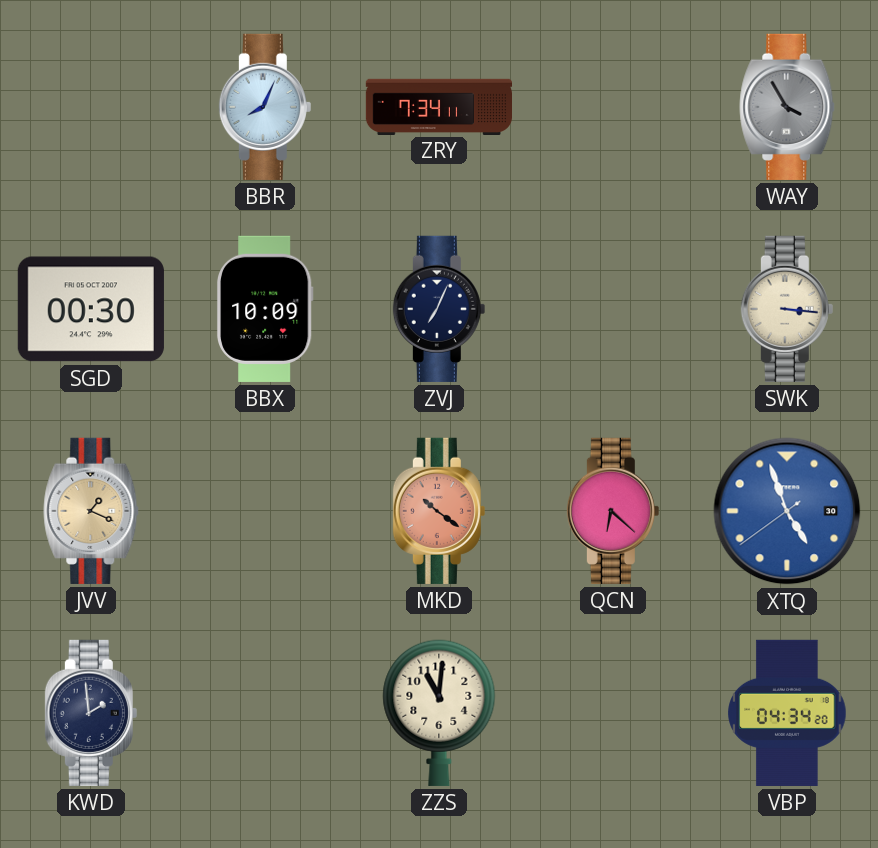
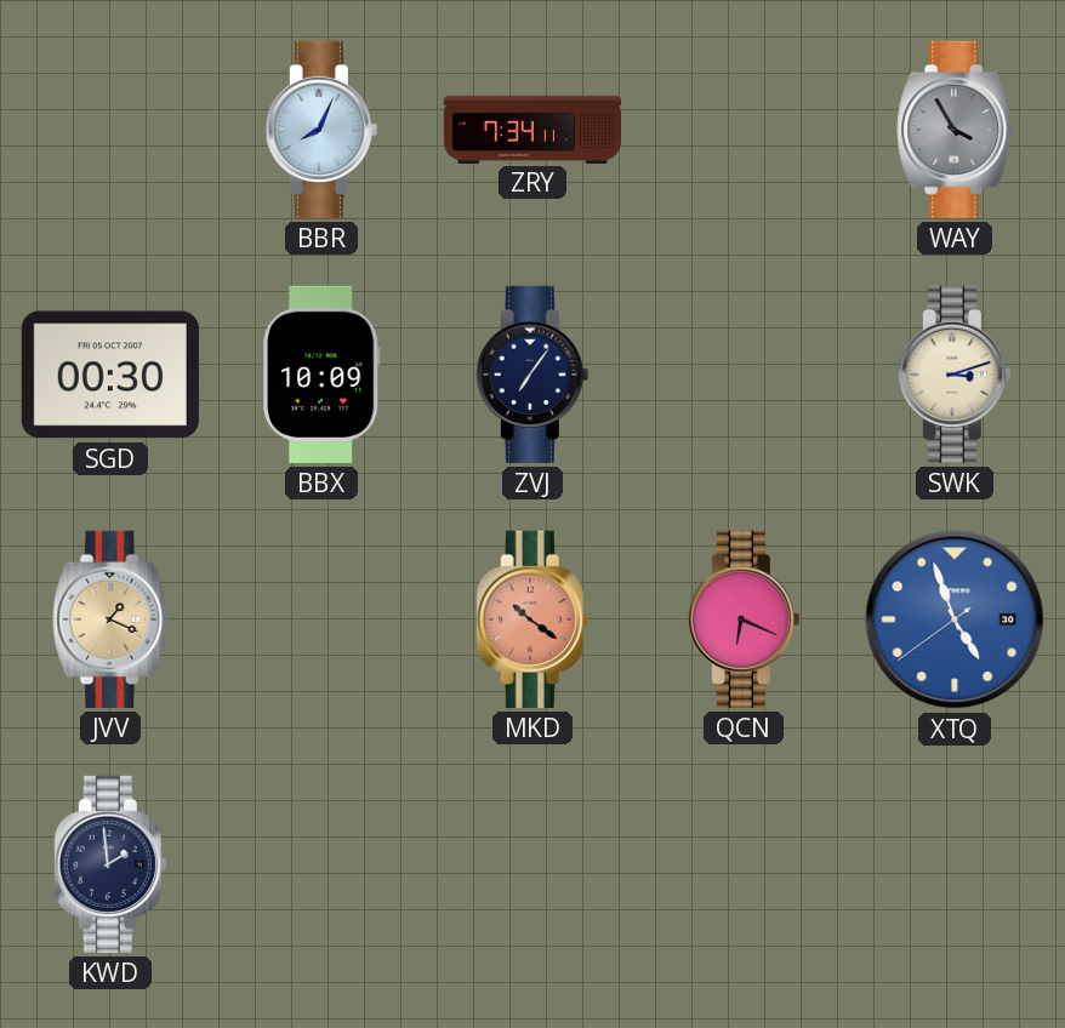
ZVJ: 7:04 -> 7:06 (532, 375)
SWK: 3:16 -> 3:12 (955, 375)
QCN: 6:22 -> 6:19 (744, 619)
ZZS: 11:01 -> none (439, 713)
VBP: 04:34 -> none (787, 713)
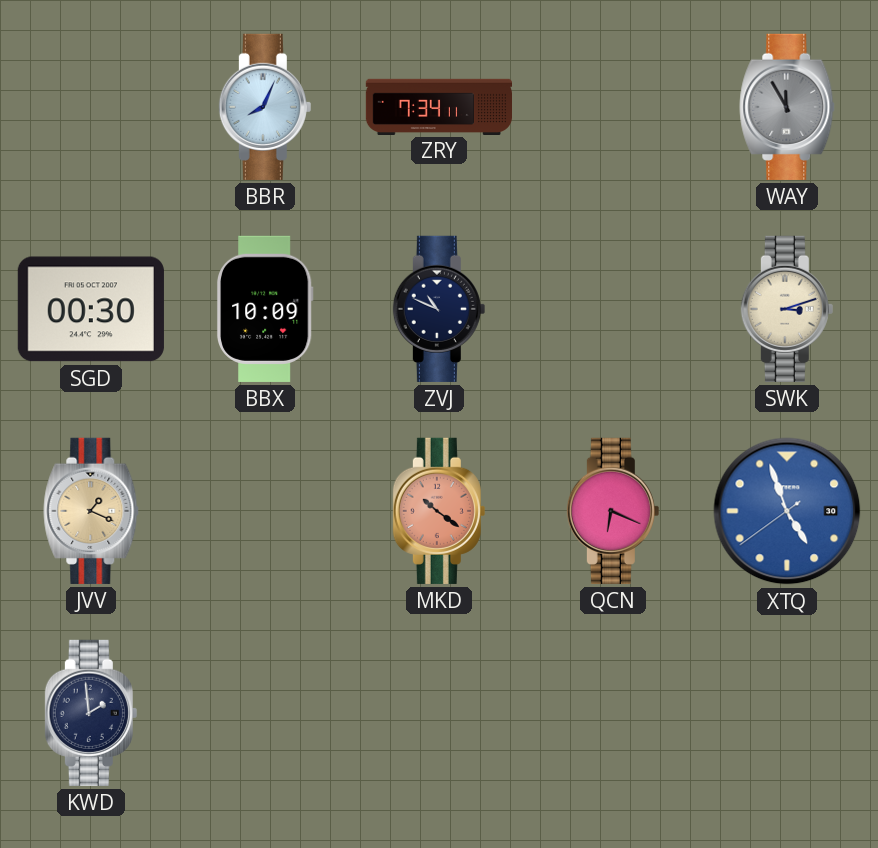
WAY: 3:55 -> 11:55 (787, 107)
ZVJ: 7:06 -> 10:49 (439, 309)
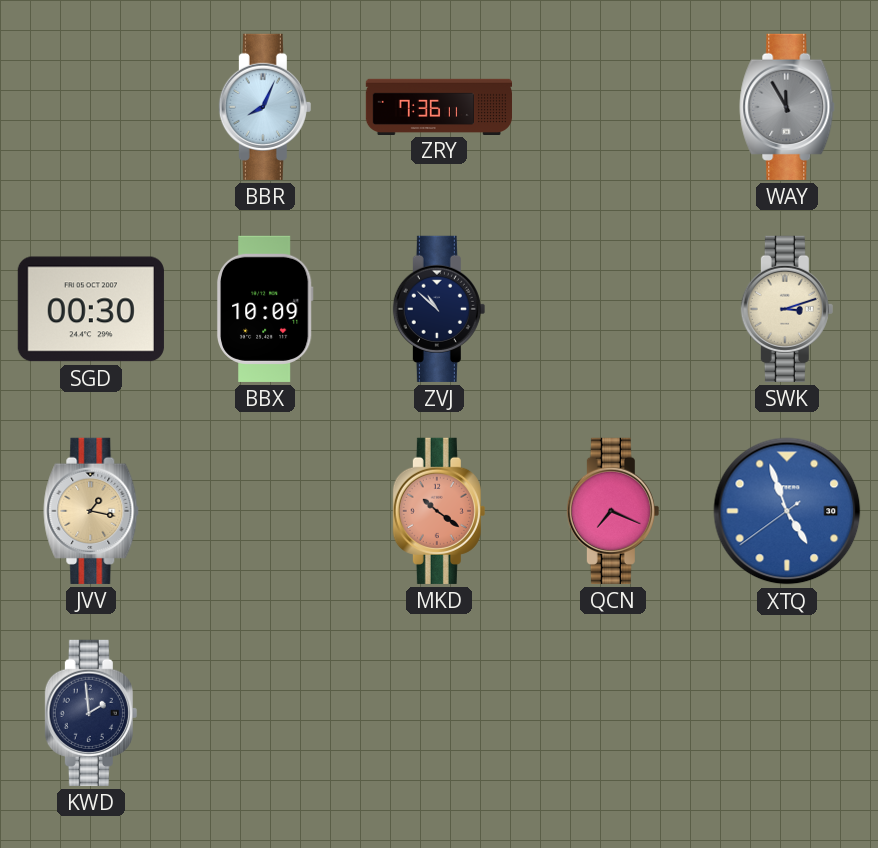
ZRY: 7:34 -> 7:36 (438, 106)
ZVJ: 10:49 -> 10:52 (439, 309)
JVV: 1:19 -> 1:17 (91, 511)
QCN: 6:19 -> 7:19 (613, 511)
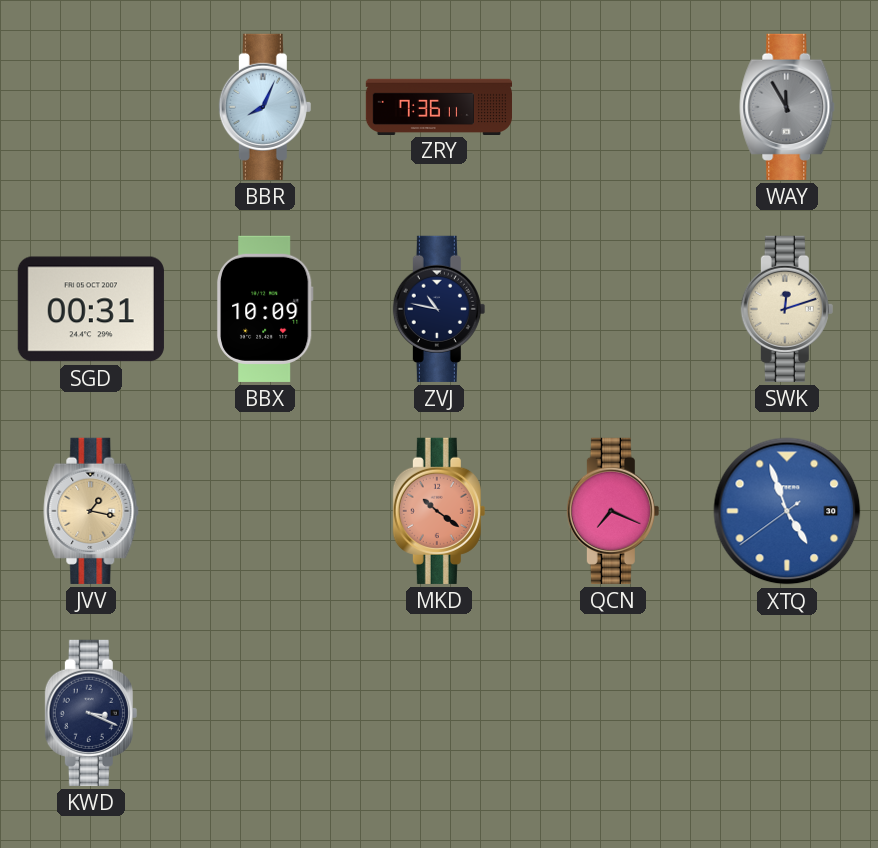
SGD: 00:30 -> 00:31 (91, 309)
ZVJ: 10:52 -> 10:47 (439, 309)
SWK: 3:12 -> 12:12 (787, 309)
KWD: 1:59 -> 3:19 (91, 713)
